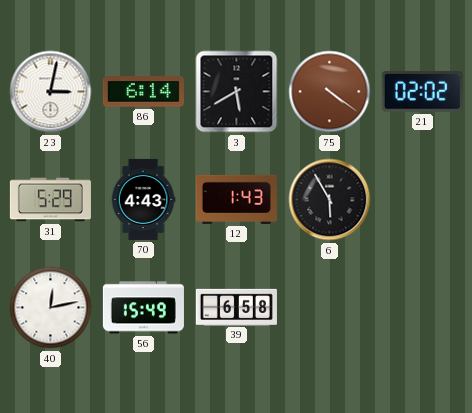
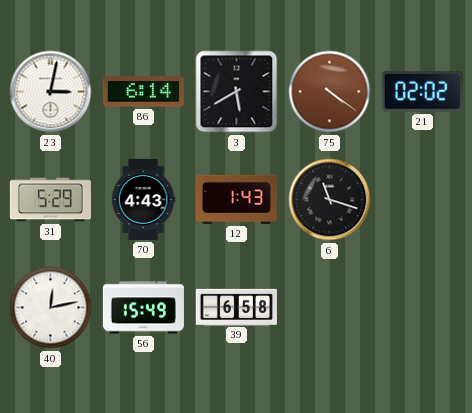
6: 5:55 -> 11:18 (330, 200)
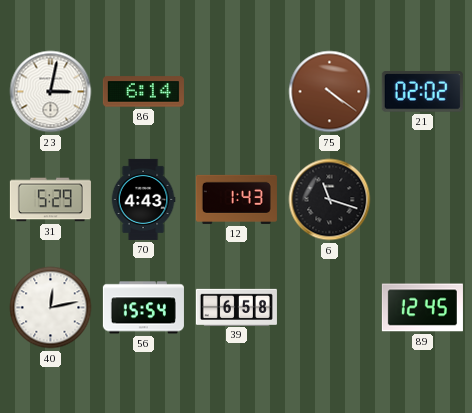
3: 5:40 -> none (237, 92)
56: 15:49 -> 15:54 (143, 308)
89: none -> 12:45 (422, 308)
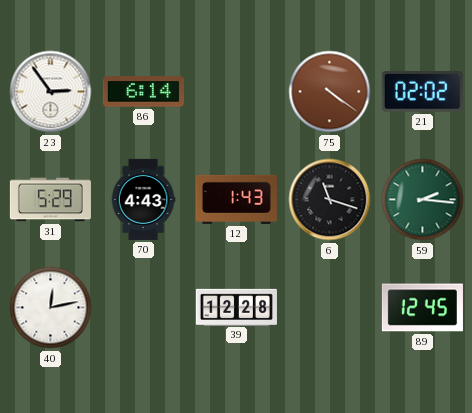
23: 3:02 -> 2:54 (51, 92)
59: none -> 2:16 (423, 200)
56: 15:54 -> none (143, 308)
39: 6:58 -> 12:28 (236, 307)
